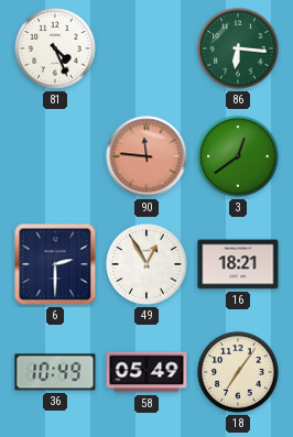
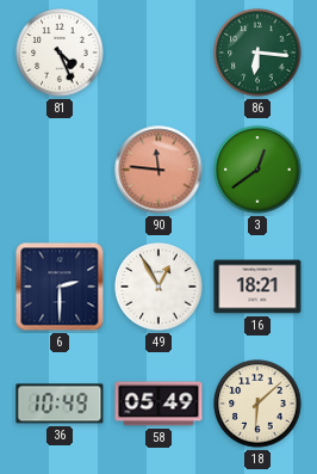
18: 7:06 -> 6:08 (257, 404)
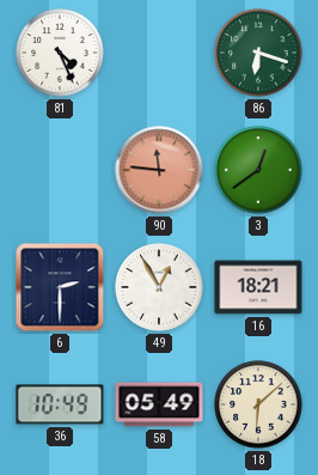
86: 6:16 -> 6:18 (258, 53)
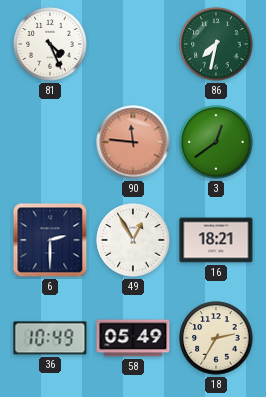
86: 6:18 -> 7:32 (216, 44)
18: 6:08 -> 2:35 (216, 338)
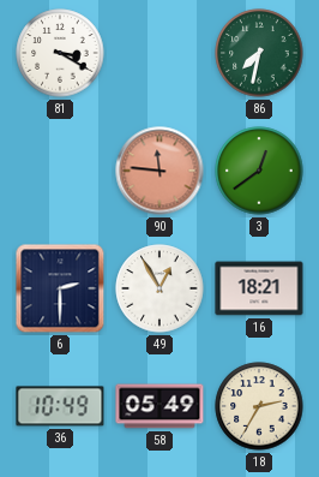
81: 4:26 -> 3:20 (60, 53)
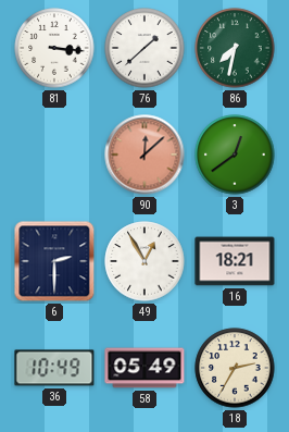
81: 3:20 -> 3:16 (54, 48)
76: none -> 1:38 (144, 48)
90: 11:46 -> 12:08 (144, 155)
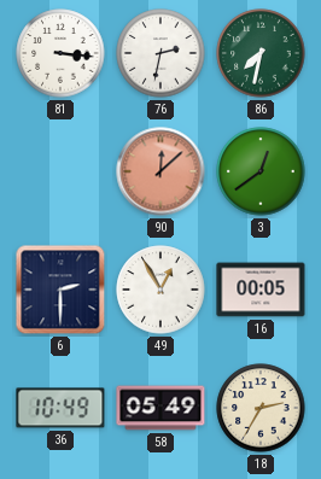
76: 1:38 -> 2:32 (160, 53)
16: 18:21 -> 00:05 (261, 290)
